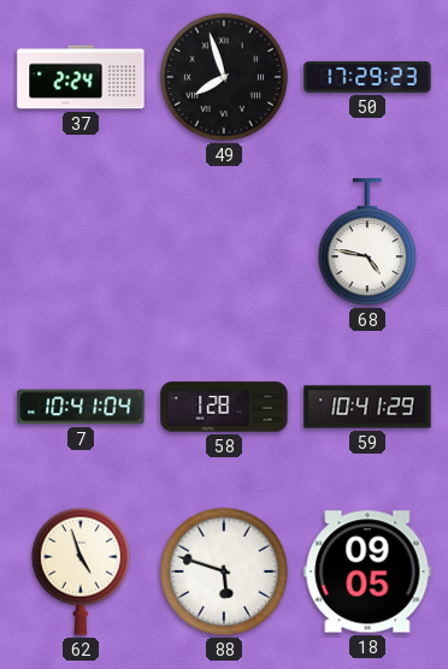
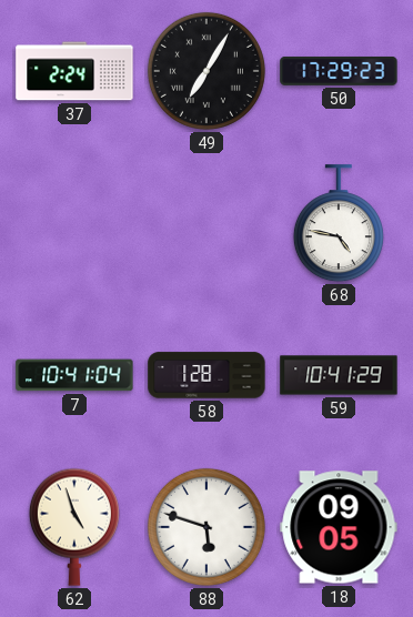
49: 7:57 -> 7:05 (206, 71)
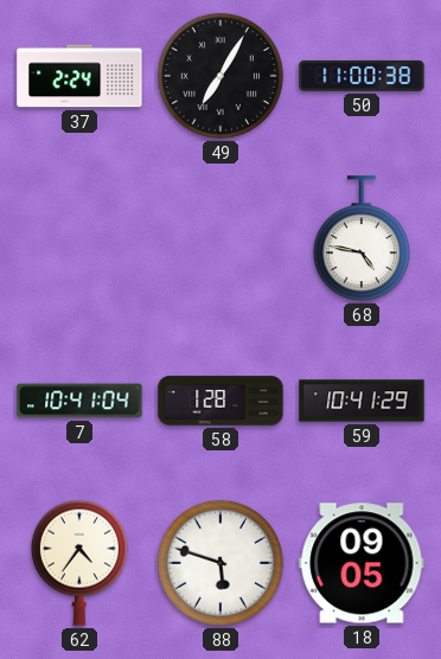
50: 17:29 -> 11:00 (362, 76)
62: 4:57 -> 4:36 (79, 563)
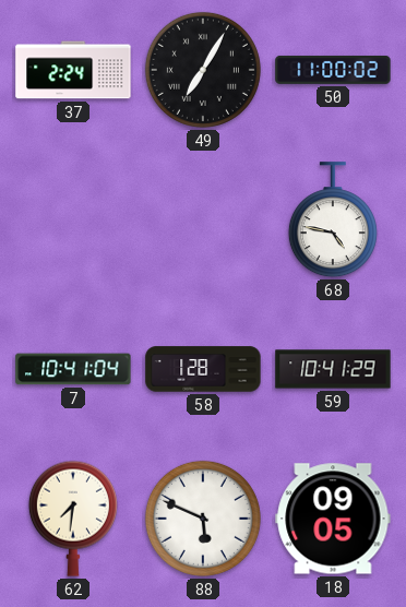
50: 11:00:38 -> 11:00:02 (333, 70)
62: 4:36 -> 7:31 (73, 519)
88: 5:48 -> 5:49 (203, 519)
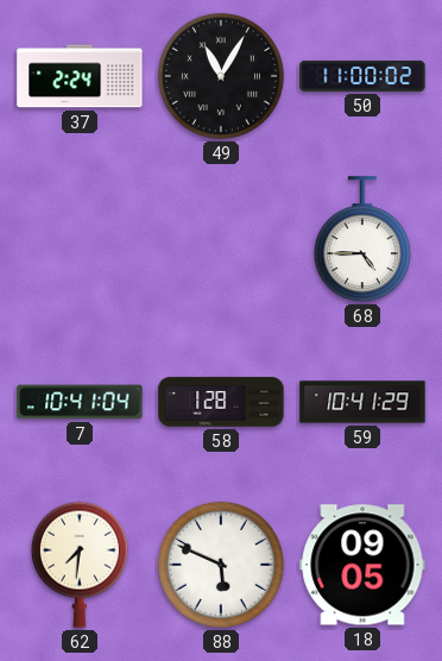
49: 7:05 -> 11:05 (221, 76)
68: 4:47 -> 4:45 (362, 240)
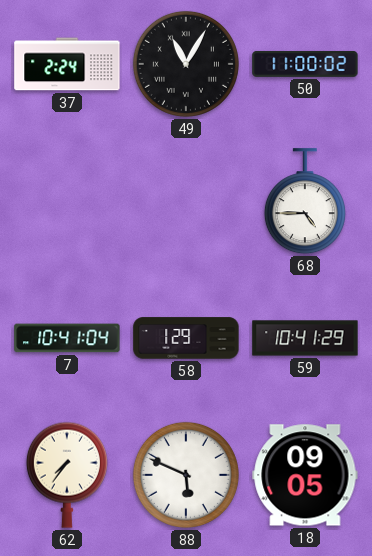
58: 1:28 -> 1:29 (186, 338)
62: 7:31 -> 7:36 (67, 475)
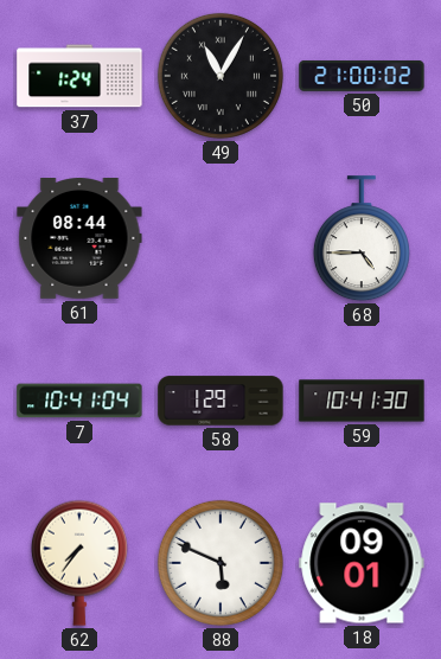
37: 2:24 -> 1:24 (79, 76)
50: 11:00 -> 21:00 (362, 76)
61: none -> 08:44 (79, 239)
59: 10:41:29 -> 10:41:30 (362, 401)
18: 09:05 -> 09:01 (362, 563)
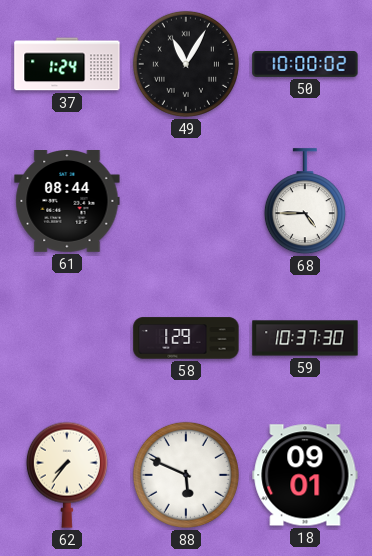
50: 21:00 -> 10:00 (305, 64)
7: 10:41 -> none (79, 401)
59: 10:41 -> 10:37 (305, 338)
